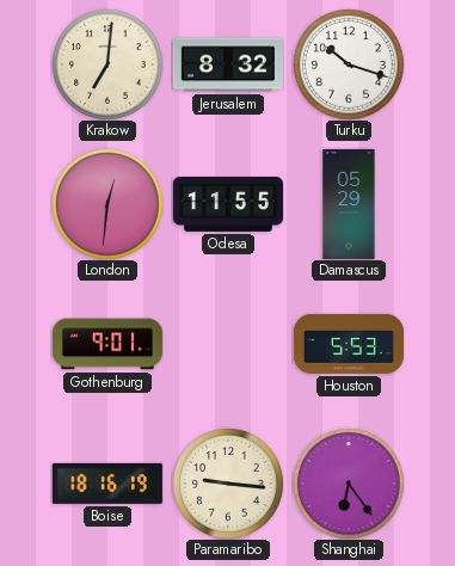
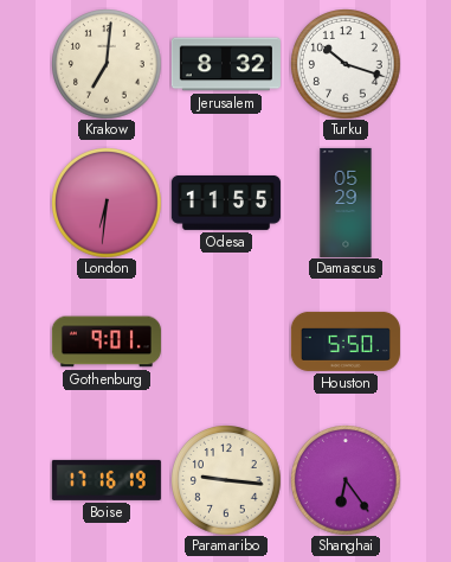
London: 12:31 -> 6:31 (107, 203)
Houston: 5:53 -> 5:50 (346, 341)
Boise: 18:16 -> 17:16 (107, 480)
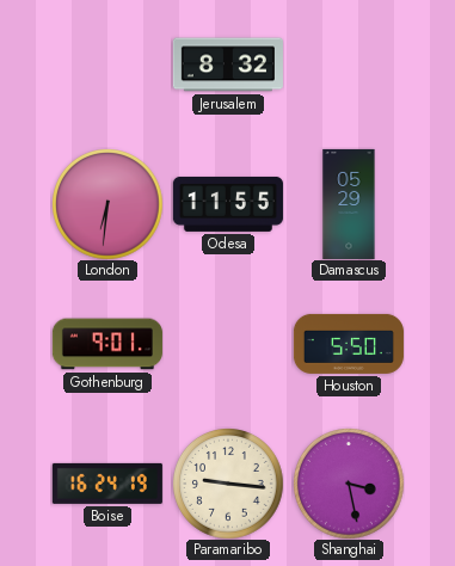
Krakow: 7:01 -> none (107, 64)
Turku: 10:18 -> none (346, 64)
Boise: 17:16 -> 16:24 (107, 484)
Shanghai: 6:24 -> 3:28 (349, 484)
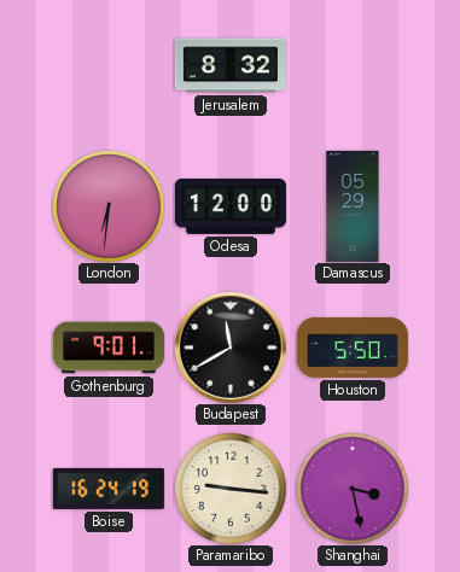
Odesa: 11:55 -> 12:00 (231, 206)
Budapest: none -> 11:40 (231, 348)
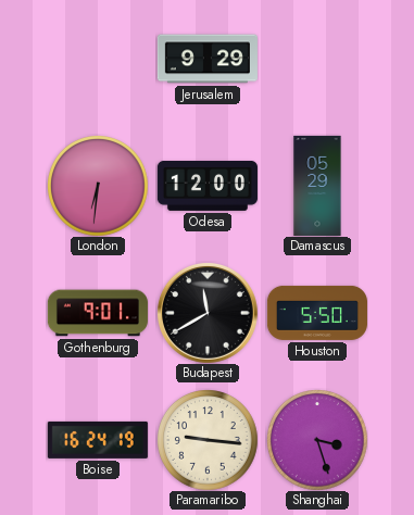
Jerusalem: 8:32 -> 9:29 (208, 59)
Shanghai: 3:28 -> 3:27 (317, 440)
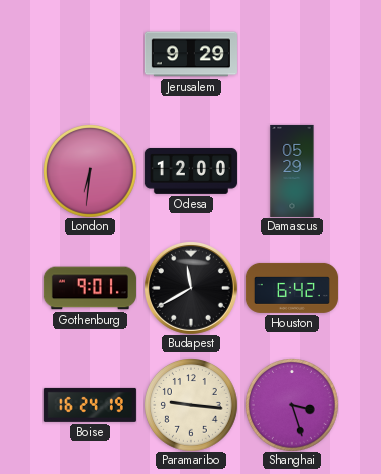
Houston: 5:50 -> 6:42 (292, 288)
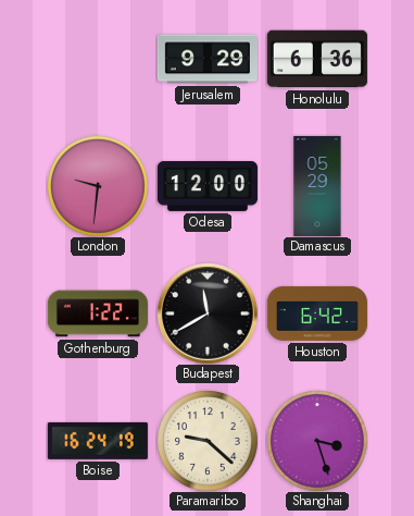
Honolulu: none -> 6:36 (317, 59)
London: 6:31 -> 9:31 (98, 186)
Gothenburg: 9:01 -> 1:22 (98, 314)
Paramaribo: 9:16 -> 9:22 (208, 441)
